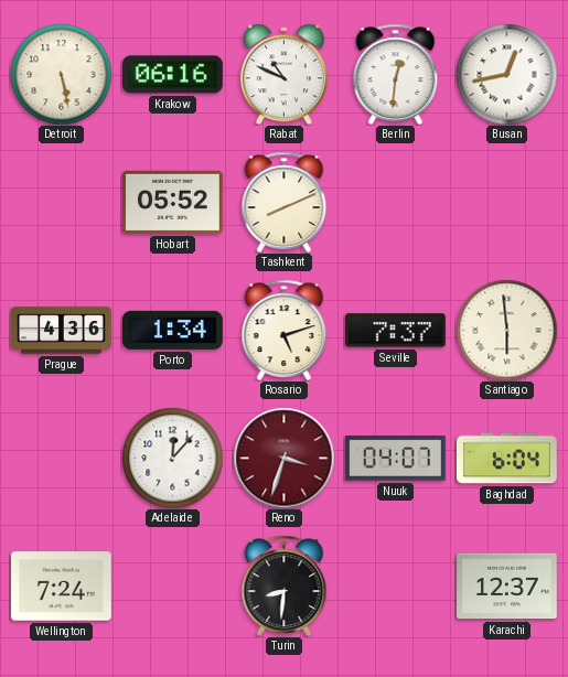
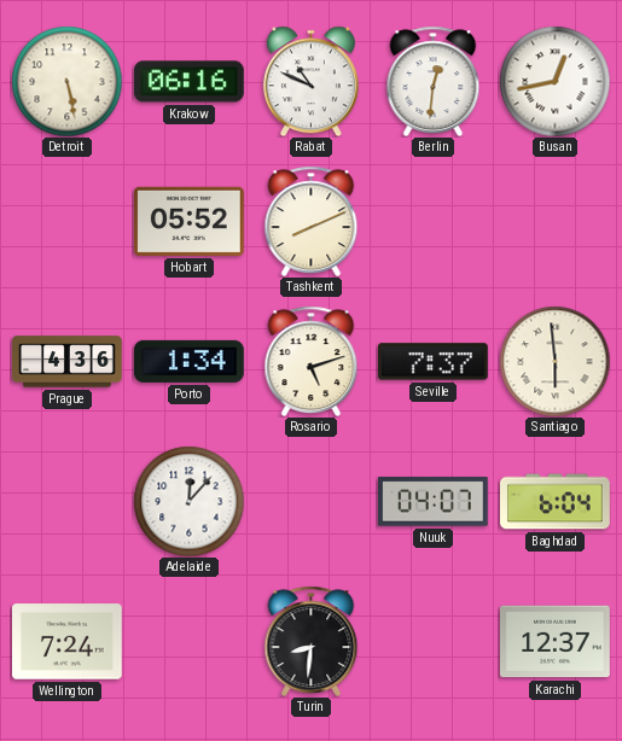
Reno: 3:33 -> none (283, 458)
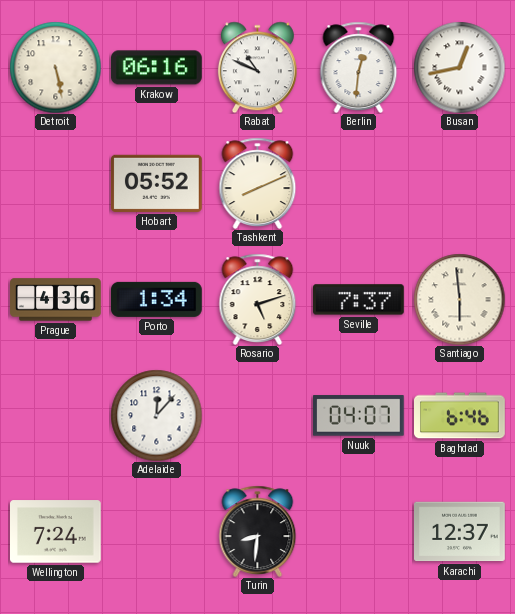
Baghdad: 6:04 -> 6:46 (460, 416)
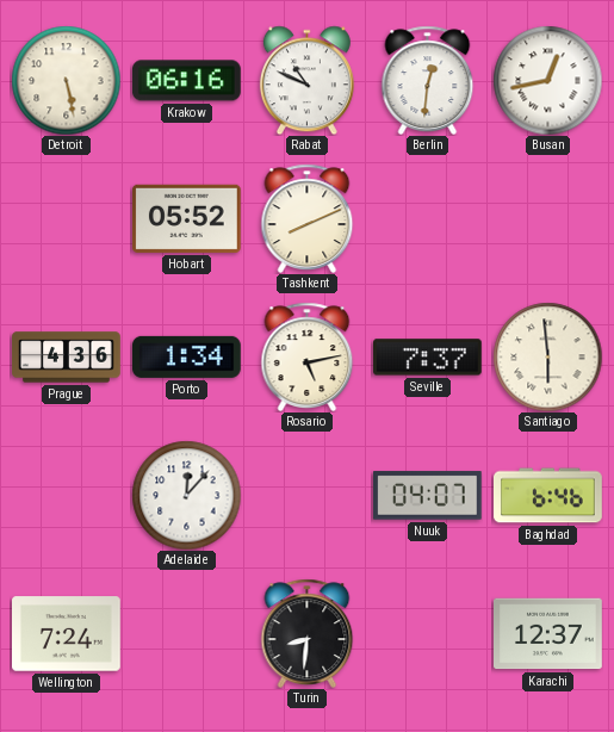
Rosario: 5:12 -> 5:13 (308, 356)
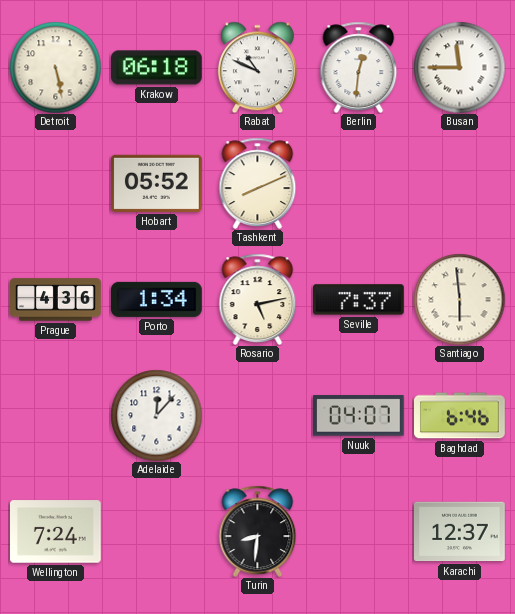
Krakow: 06:16 -> 06:18 (157, 68)
Busan: 12:43 -> 11:45 (459, 67)
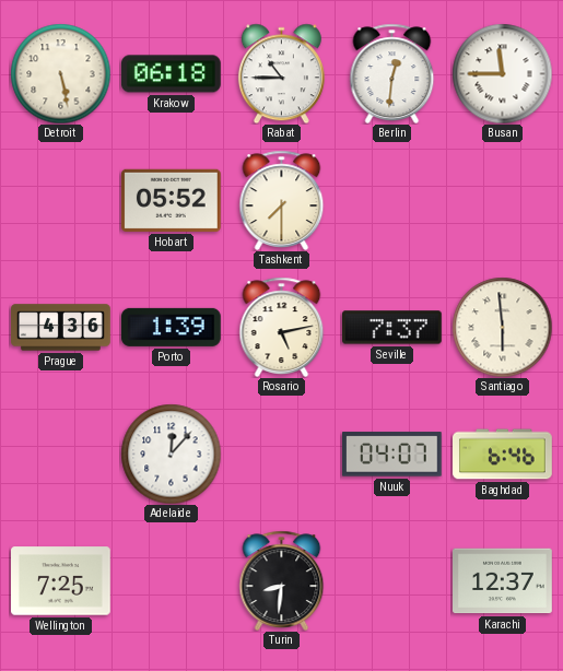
Rabat: 10:49 -> 10:45 (281, 73)
Tashkent: 8:11 -> 7:30 (282, 200)
Porto: 1:34 -> 1:39 (171, 327)
Wellington: 7:24 -> 7:25 (61, 581)
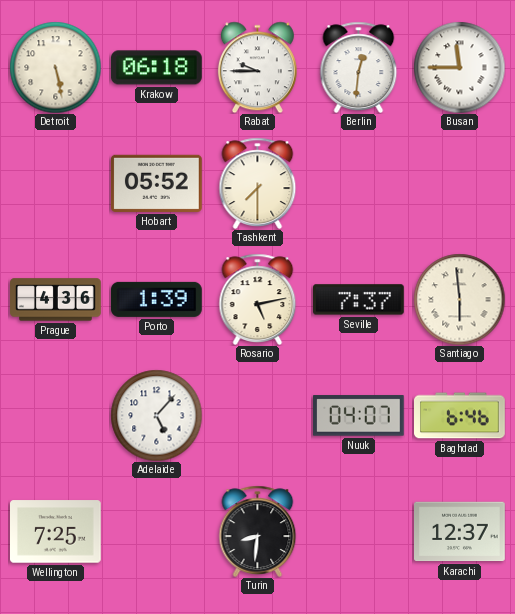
Rabat: 10:45 -> 9:45 (257, 67)
Adelaide: 12:07 -> 5:07 (156, 415)
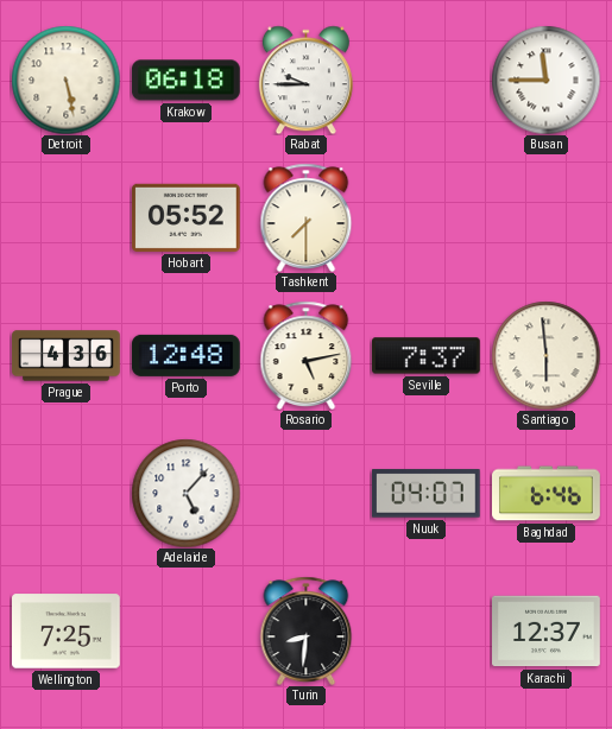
Berlin: 12:31 -> none (359, 67)
Porto: 1:39 -> 12:48 (185, 355)
